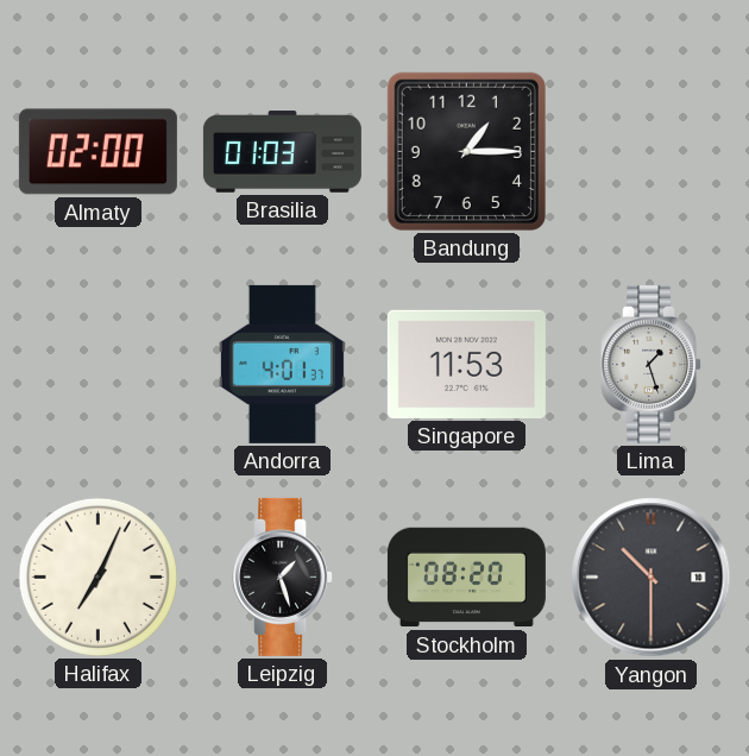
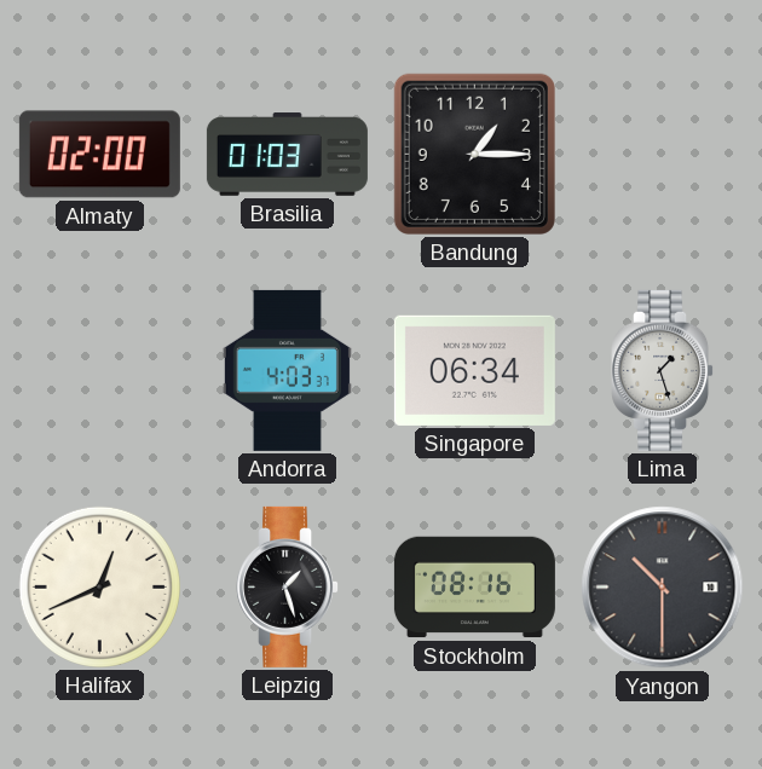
Andorra: 4:01 -> 4:03 (287, 370)
Singapore: 11:53 -> 06:34 (474, 370)
Halifax: 7:04 -> 12:41 (99, 586)
Stockholm: 08:20 -> 08:16 (474, 588)
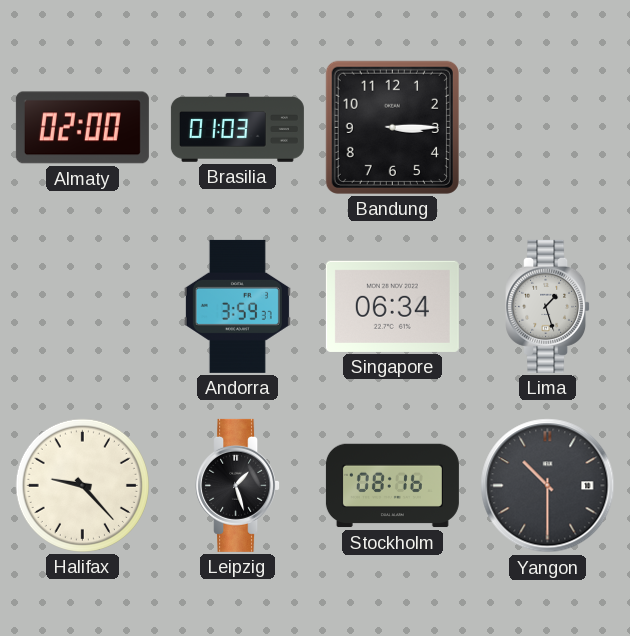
Bandung: 1:15 -> 3:15 (392, 127)
Andorra: 4:03 -> 3:59 (237, 306)
Halifax: 12:41 -> 9:23 (82, 485)
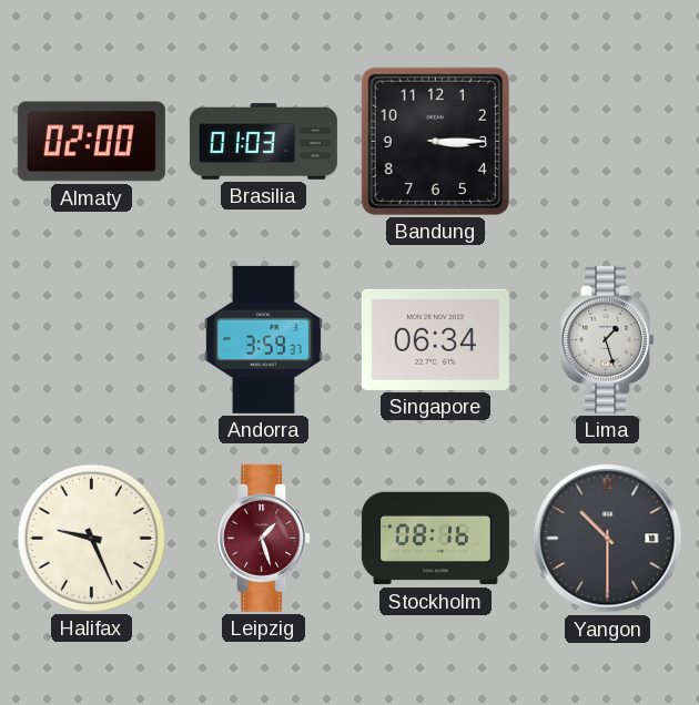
Halifax: 9:23 -> 9:26 (91, 538)
Leipzig dial: black -> burgundy (264, 538)
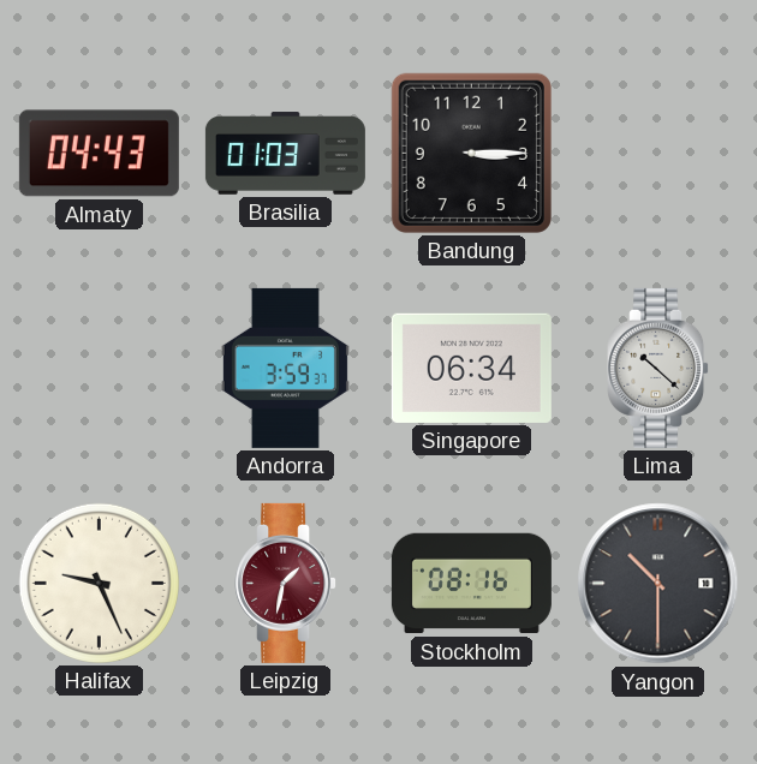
Almaty: 02:00 -> 04:43 (99, 154)
Lima: 1:27 -> 10:22 (658, 368)
Leipzig: 1:27 -> 1:32 (286, 583)
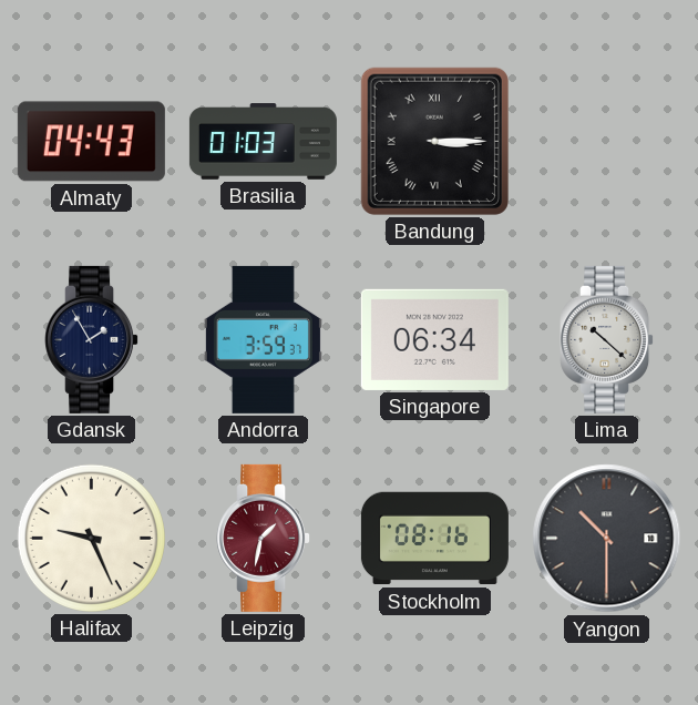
Bandung numerals: Arabic -> Roman (434, 141)
Gdansk: none -> 1:55 (92, 339)
